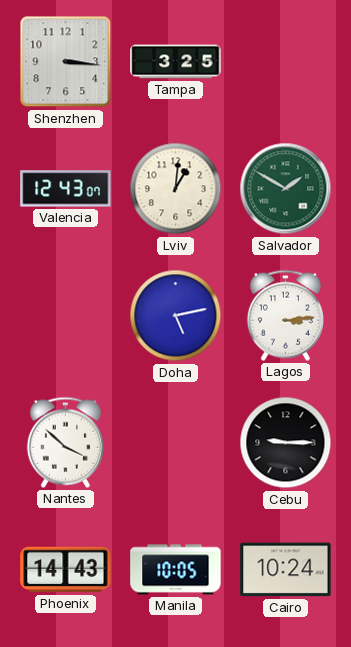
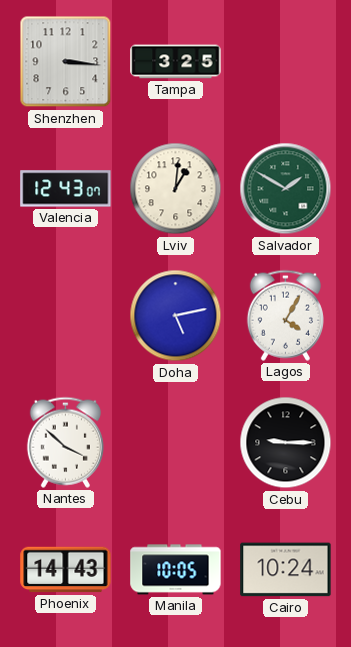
Lagos: 3:14 -> 4:05 (285, 315)
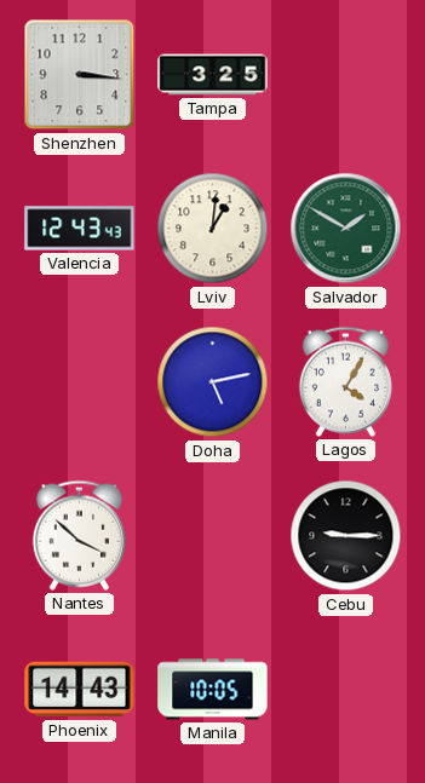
Valencia: 12:43:07 -> 12:43:43 (80, 229)
Cairo: 10:24 -> none (286, 570)
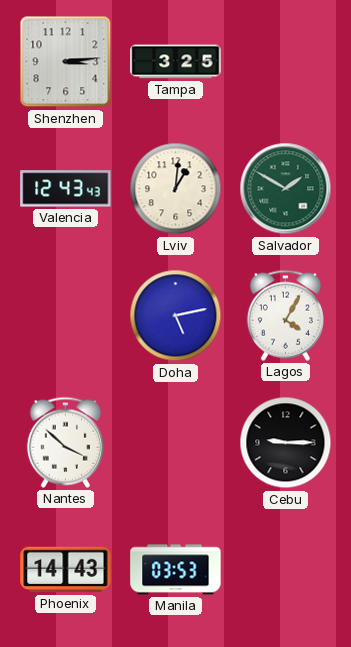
Shenzhen: 3:16 -> 3:14 (66, 62)
Manila: 10:05 -> 03:53 (176, 570)
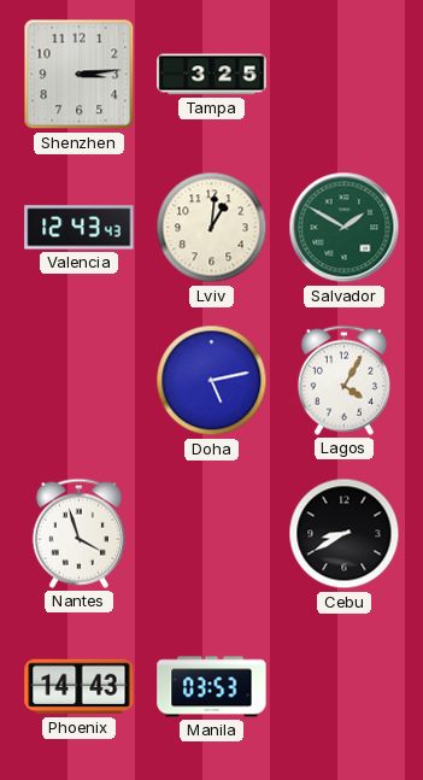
Nantes: 3:52 -> 3:57 (78, 533)
Cebu: 9:15 -> 8:40 (345, 534)
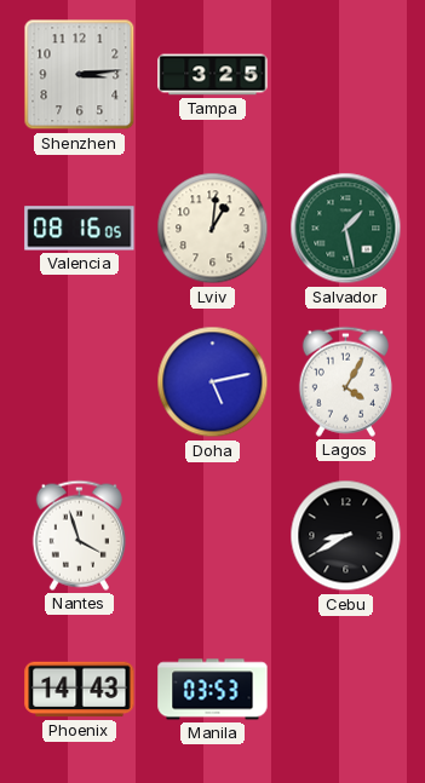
Valencia: 12:43 -> 08:16 (80, 229)
Salvador: 1:50 -> 1:28 (346, 229)
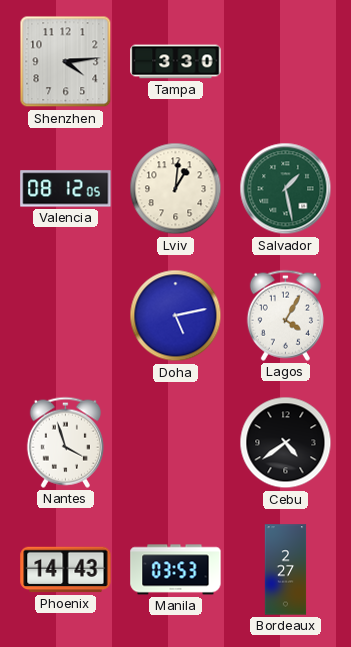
Shenzhen: 3:14 -> 4:14 (66, 62)
Tampa: 3:25 -> 3:30 (176, 62)
Valencia: 08:16 -> 08:12 (66, 189)
Cebu: 8:40 -> 4:39 (286, 443)
Bordeaux: none -> 2:27 (286, 570)
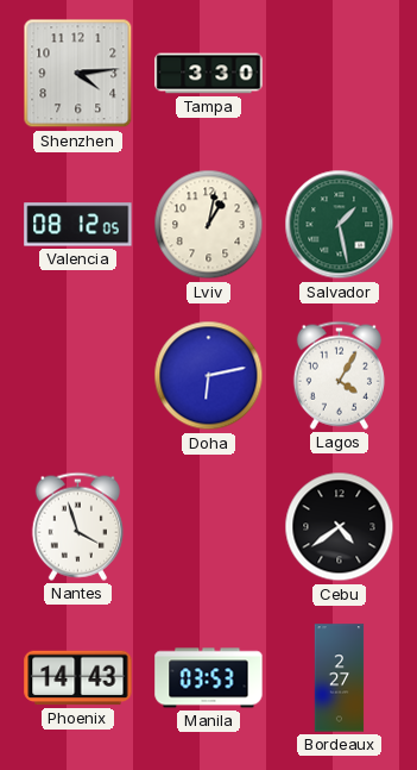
Lviv: 1:01 -> 1:02 (209, 225)
Doha: 5:13 -> 6:13 (209, 376)
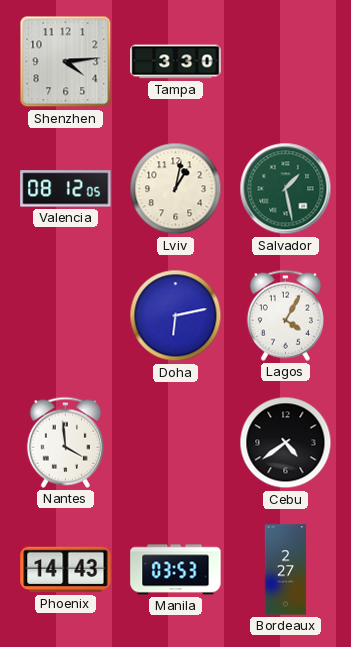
Nantes: 3:57 -> 3:59 (65, 442)
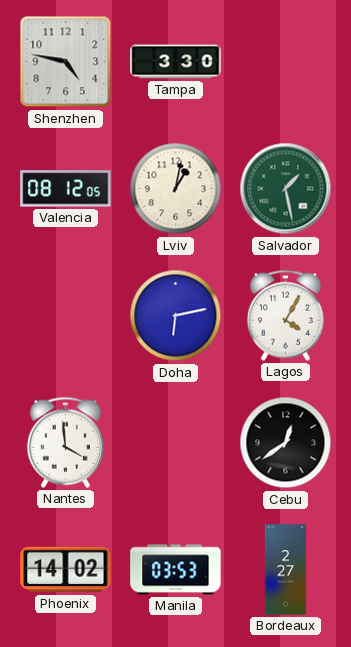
Shenzhen: 4:14 -> 4:47 (66, 62)
Cebu: 4:39 -> 12:39 (286, 443)
Phoenix: 14:43 -> 14:02 (66, 570)
